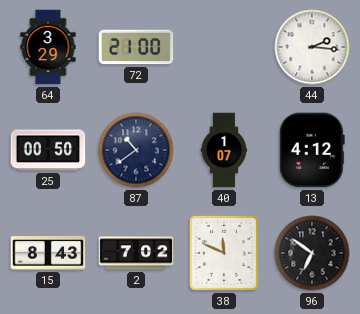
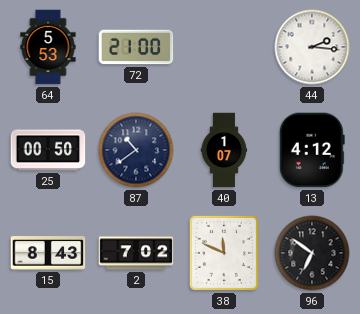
64: 3:29 -> 5:53 (48, 47)
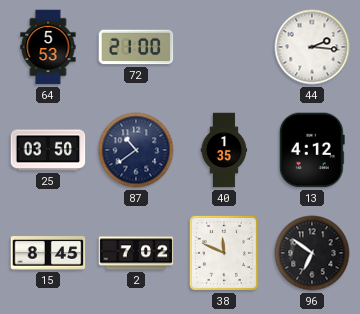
25: 00:50 -> 03:50 (48, 150)
40: 1:07 -> 1:35 (224, 150)
15: 8:43 -> 8:45 (48, 253)
